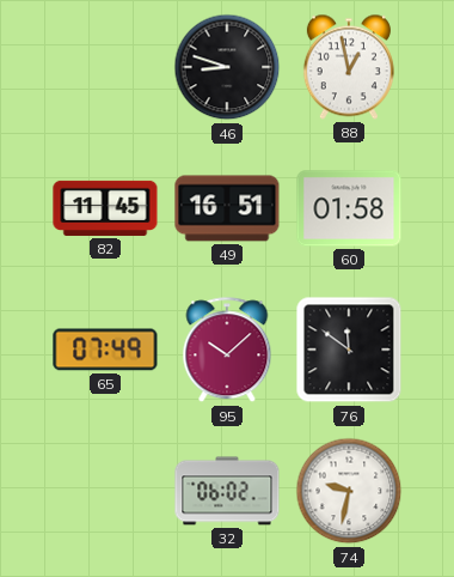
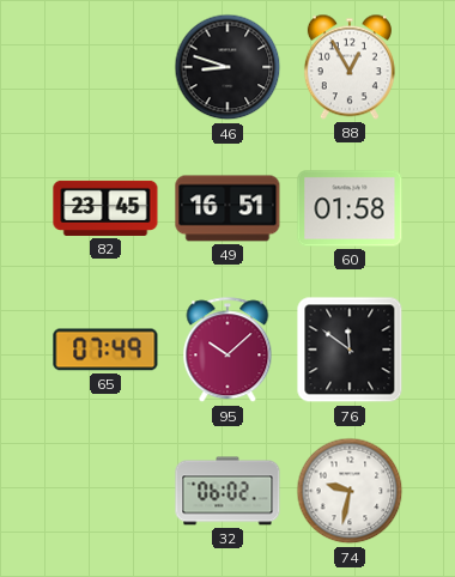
88: 12:58 -> 12:55 (350, 67)
82: 11:45 -> 23:45 (105, 208)
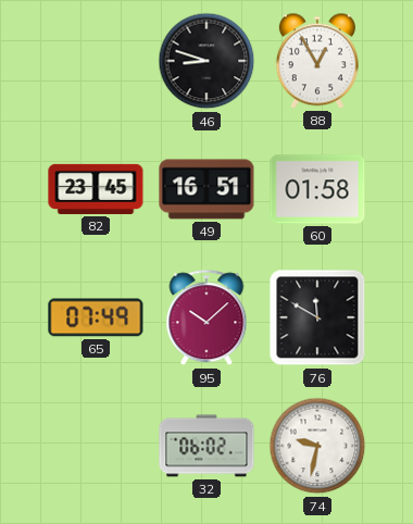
76: 11:51 -> 11:50 (317, 317)
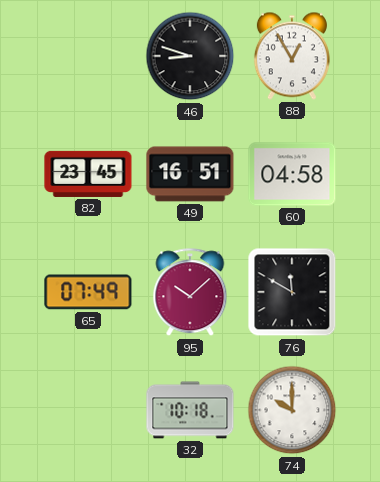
60: 01:58 -> 04:58 (292, 174)
32: 06:02 -> 10:18 (190, 410)
74: 9:32 -> 10:00 (292, 410)
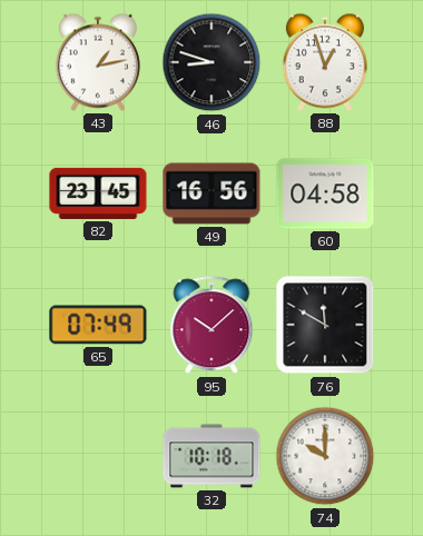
43: none -> 1:13 (98, 62)
88: 12:55 -> 12:57 (325, 62)
49: 16:51 -> 16:56 (211, 193)
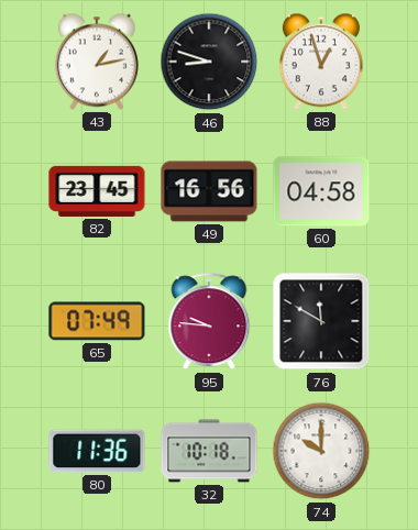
95: 10:08 -> 9:46 (209, 322)
80: none -> 11:36 (97, 451)
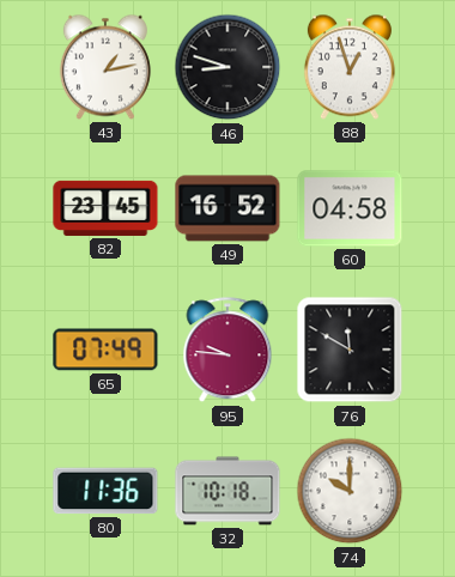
49: 16:56 -> 16:52 (227, 208)
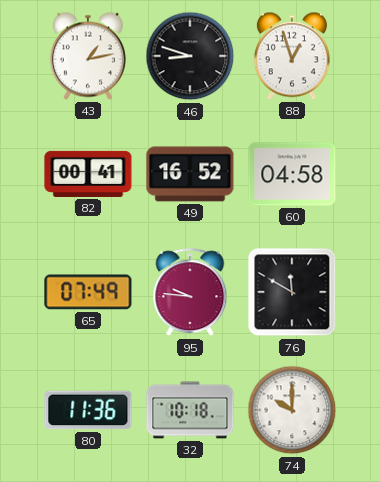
82: 23:45 -> 00:41 (88, 174)
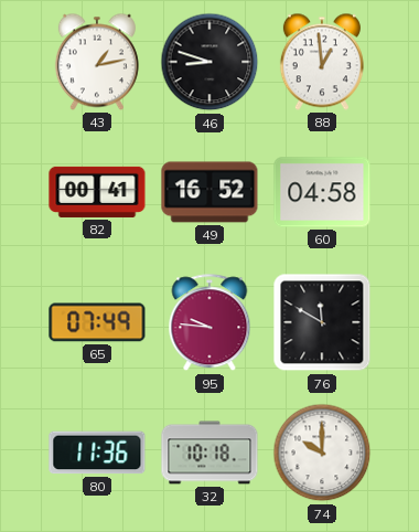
88: 12:57 -> 12:59 (322, 62)
